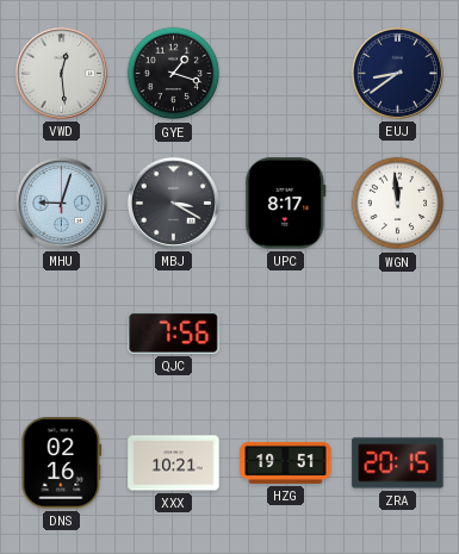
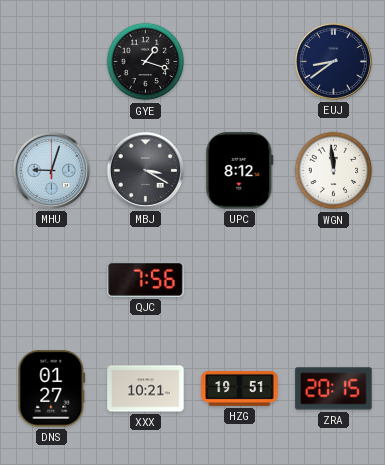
VWD: 12:29 -> none (61, 73)
UPC: 8:17 -> 8:12 (240, 171)
DNS: 02:16 -> 01:27 (52, 389)
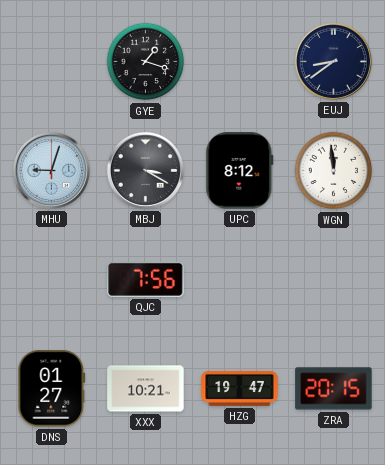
HZG: 19:51 -> 19:47 (240, 389)
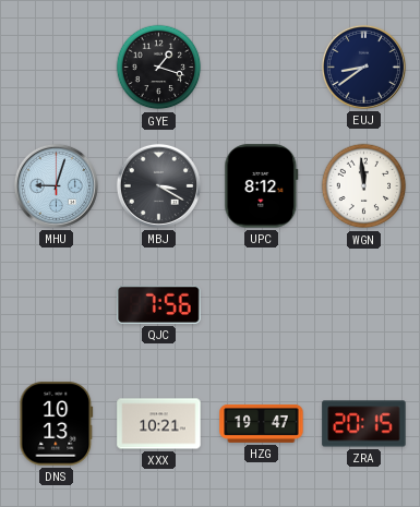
DNS: 01:27 -> 10:13 (57, 424)
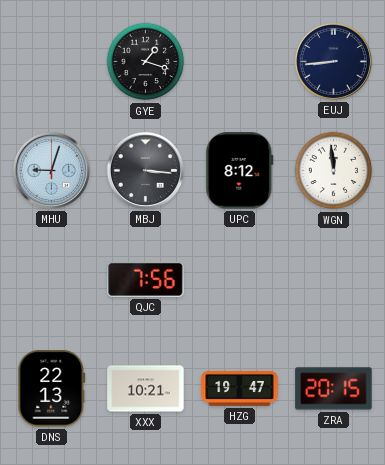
EUJ: 8:39 -> 8:44 (333, 61)
MBJ: 3:20 -> 3:16 (145, 170)
DNS: 10:13 -> 22:13 (52, 389)
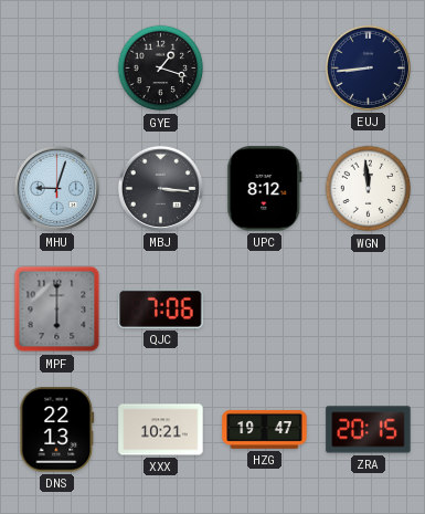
MPF: none -> 6:00 (57, 310)
QJC: 7:56 -> 7:06 (161, 308)
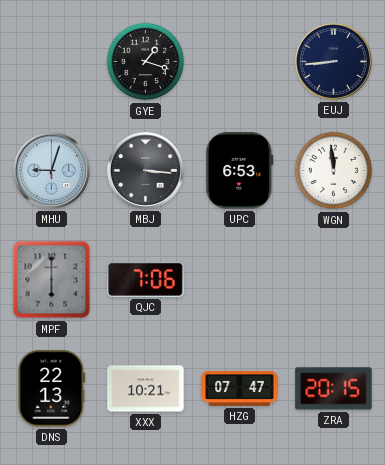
UPC: 8:12 -> 6:53 (240, 171)
HZG: 19:47 -> 07:47 (240, 389)
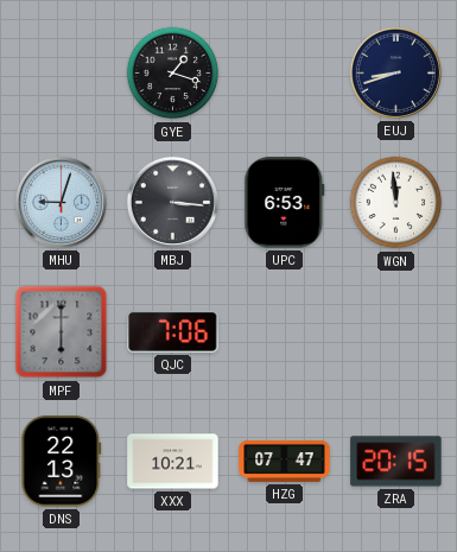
EUJ: 8:44 -> 8:42 (395, 72)
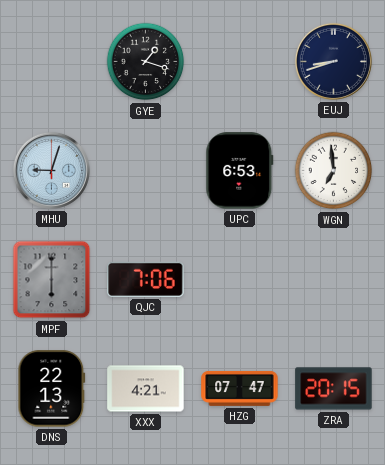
MBJ: 3:16 -> none (172, 202)
WGN: 11:59 -> 6:59 (334, 171)
XXX: 10:21 -> 4:21 (146, 389)
